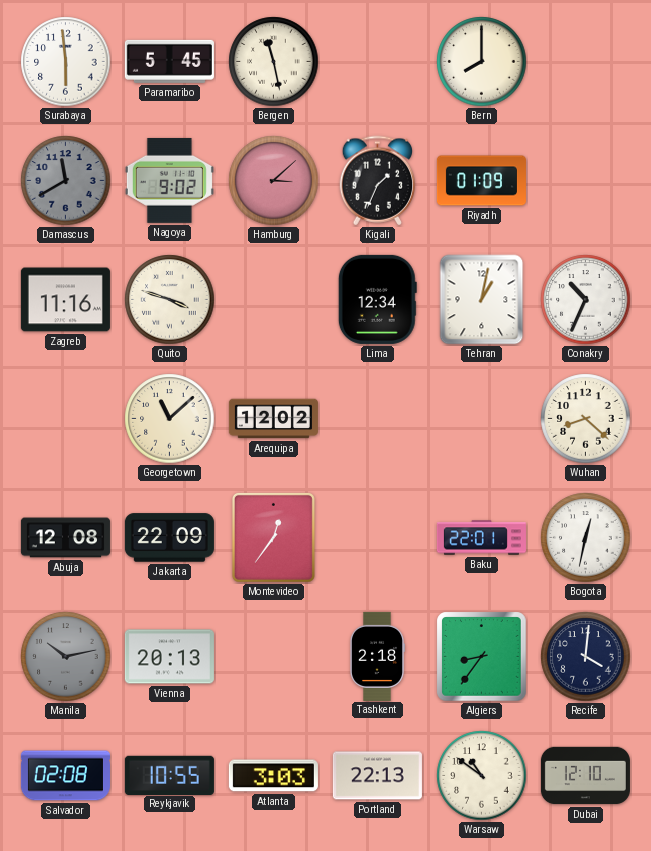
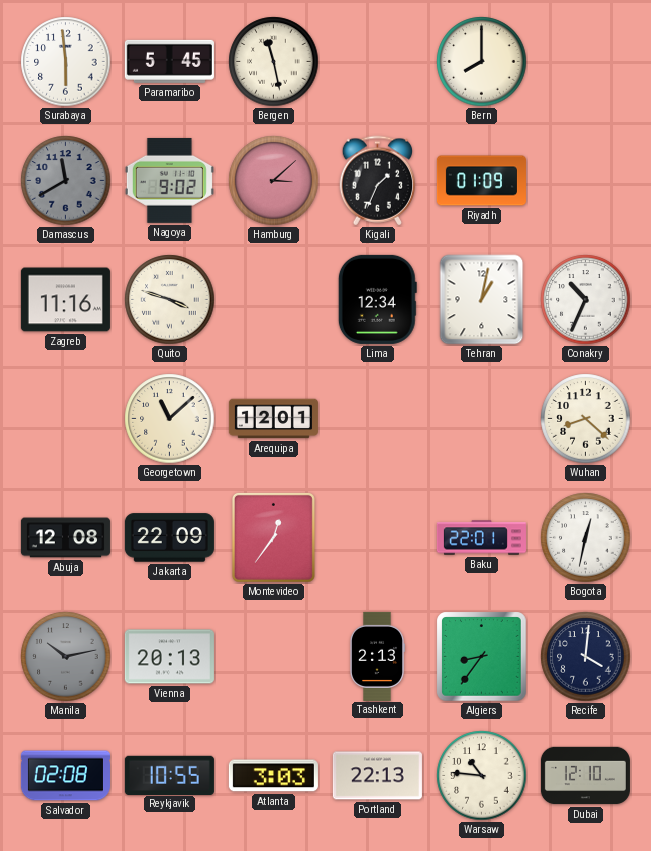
Arequipa: 12:02 -> 12:01 (273, 419)
Tashkent: 2:18 -> 2:13 (377, 656)
Warsaw: 10:51 -> 10:46 (482, 776)
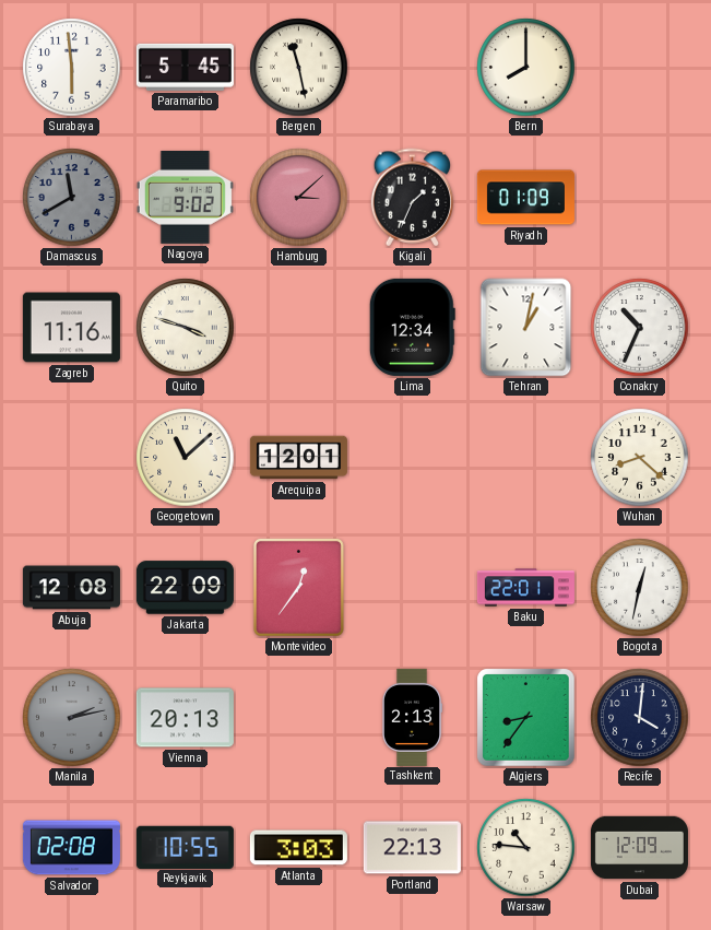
Manila: 10:13 -> 2:13 (72, 718)
Dubai: 12:10 -> 12:09 (639, 848)
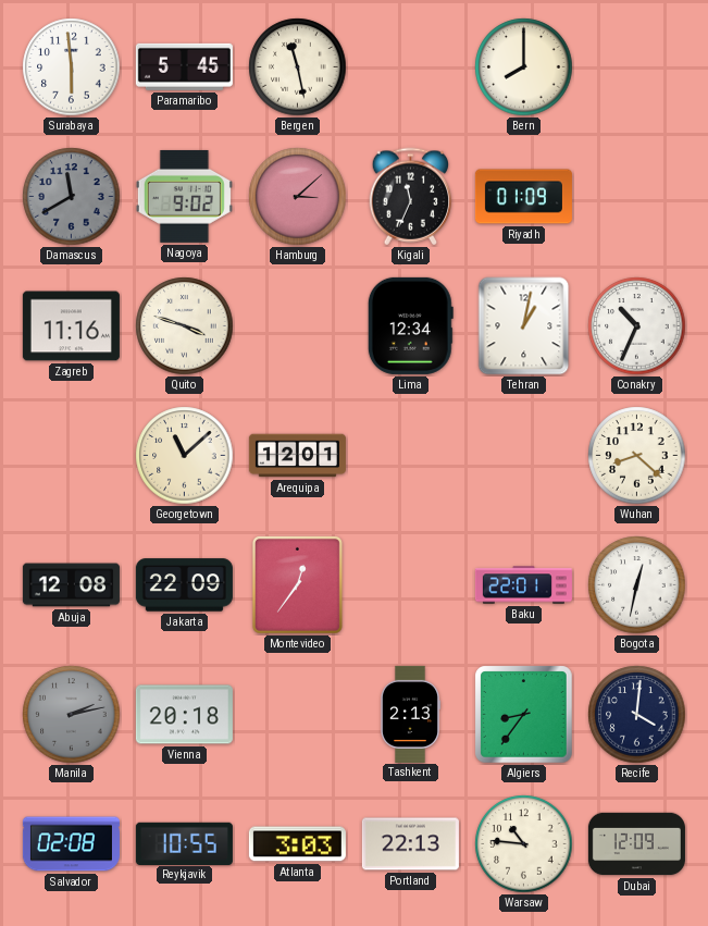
Kigali: 1:34 -> 11:34 (411, 197)
Vienna: 20:13 -> 20:18 (184, 715)
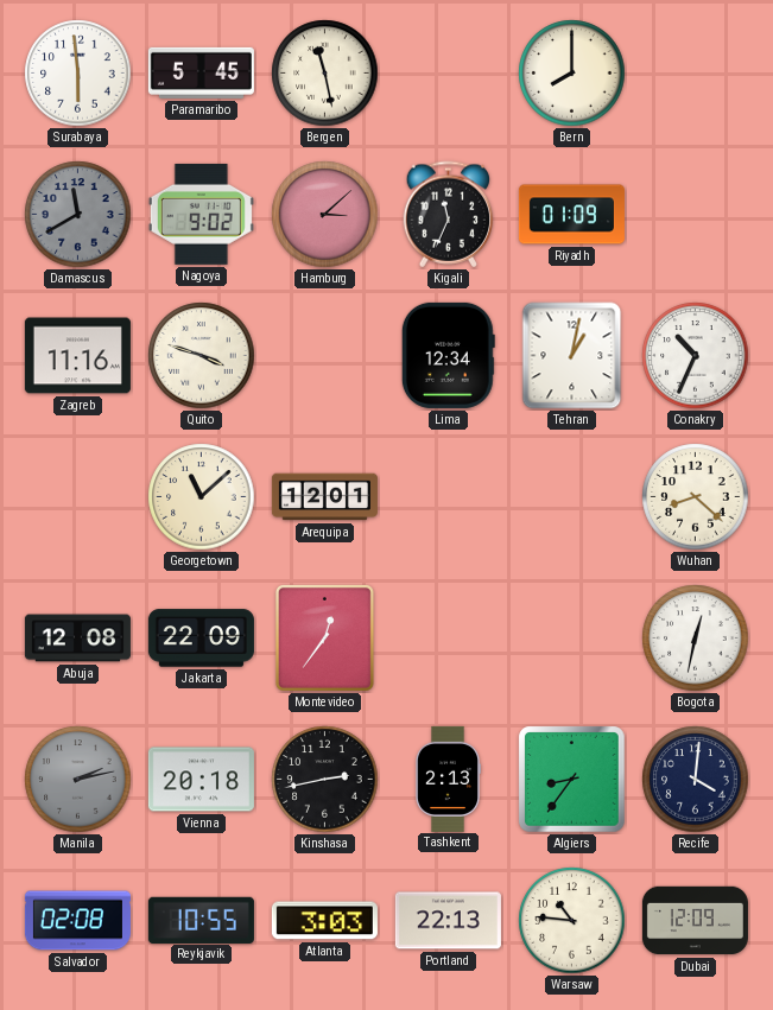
Baku: 22:01 -> none (523, 585)
Kinshasa: none -> 2:43 (325, 780)
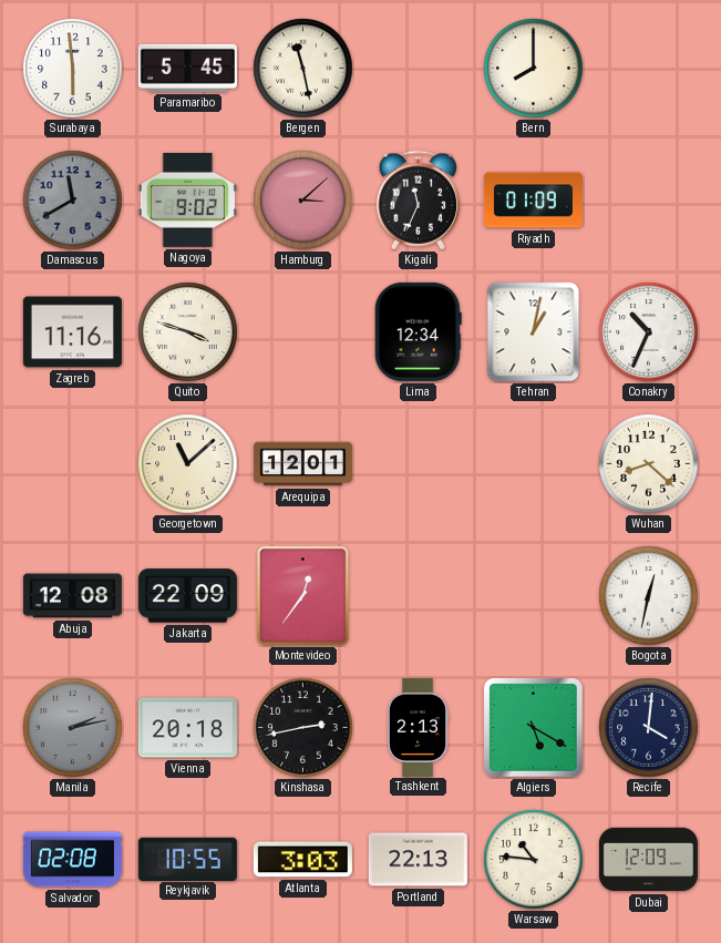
Algiers: 8:36 -> 5:20 (534, 728)
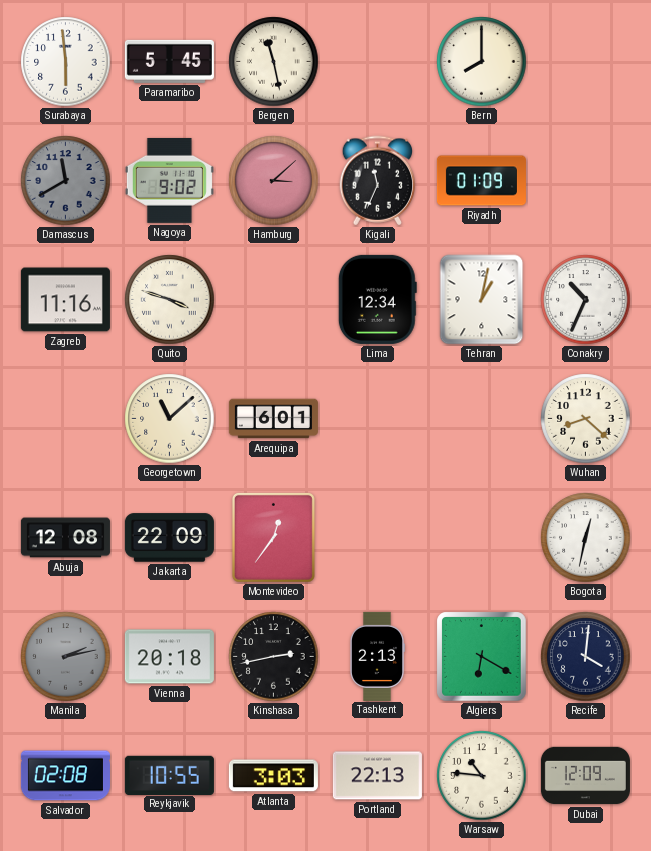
Arequipa: 12:01 -> 6:01 (273, 419)
Algiers: 5:20 -> 6:20 (482, 657)
